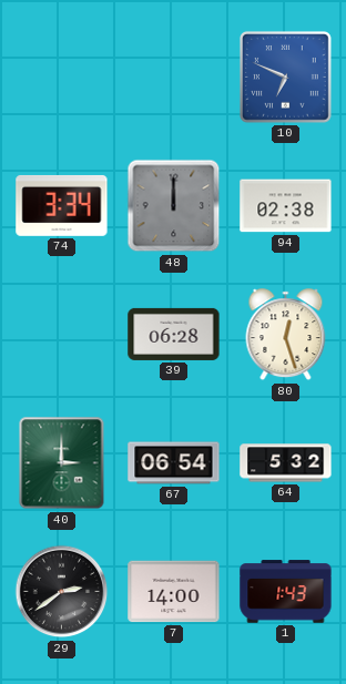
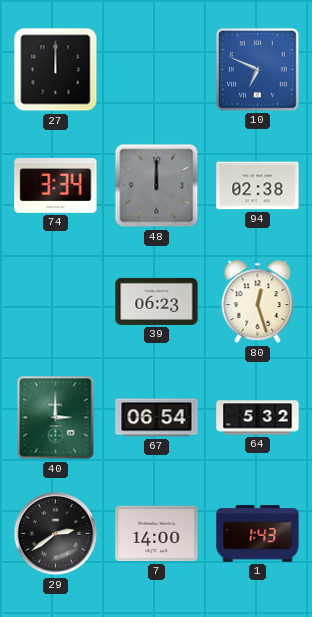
27: none -> 12:00 (56, 70)
39: 06:28 -> 06:23 (157, 301)
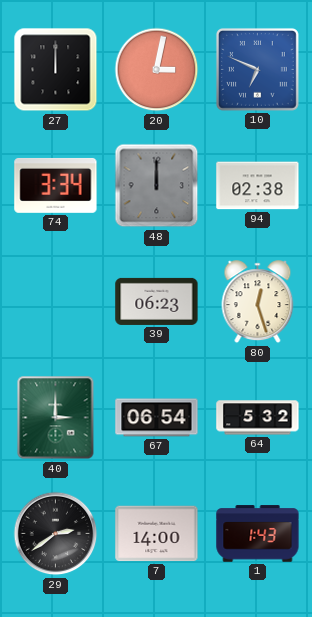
20: none -> 3:02 (157, 70)
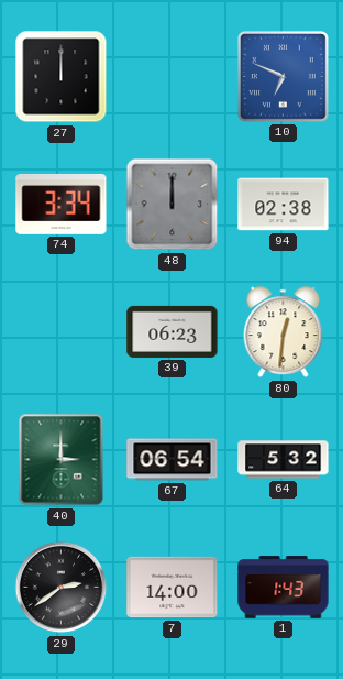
20: 3:02 -> none (157, 70)
80: 12:27 -> 12:31 (284, 332)
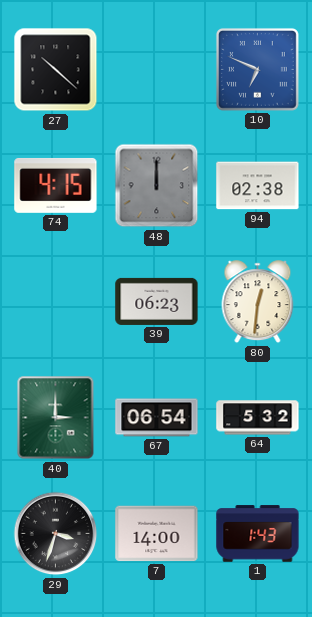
27: 12:00 -> 10:22 (56, 70)
74: 3:34 -> 4:15 (56, 185)
29: 2:39 -> 3:33 (56, 534)
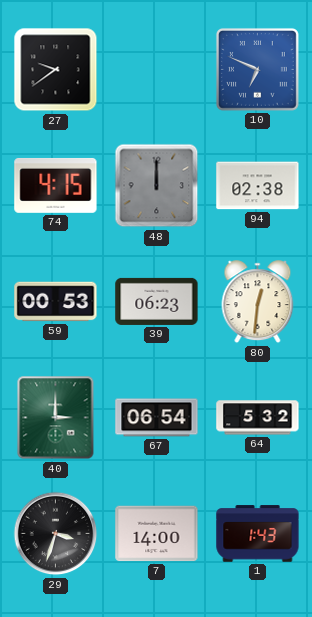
27: 10:22 -> 9:39 (56, 70)
59: none -> 00:53 (56, 302)
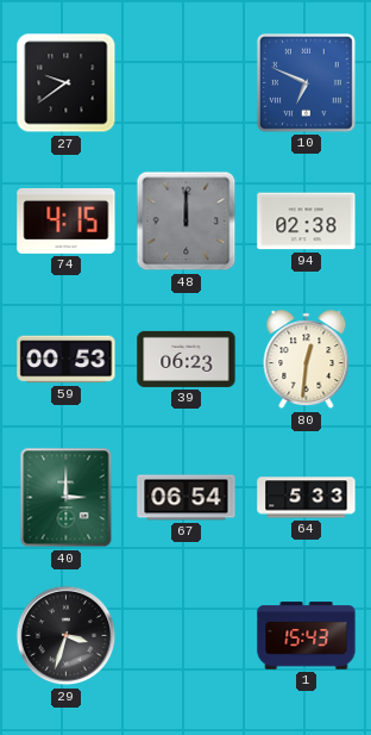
64: 5:32 -> 5:33 (307, 498)
7: 14:00 -> none (157, 534)
1: 1:43 -> 15:43 (307, 636)
